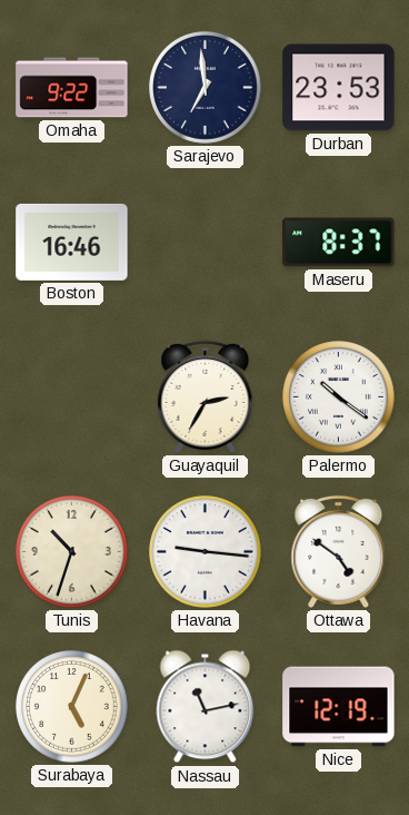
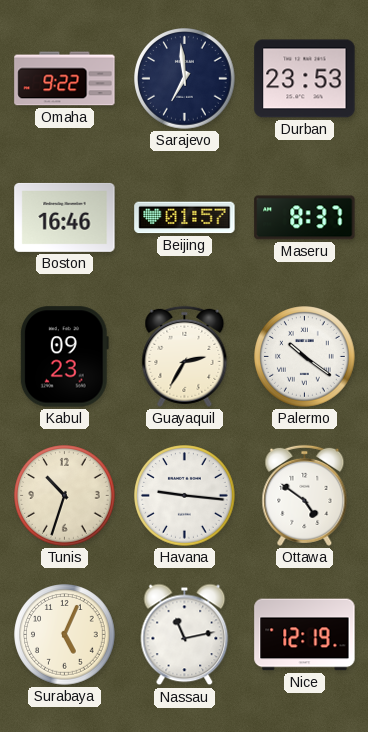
Beijing: none -> 01:57 (185, 218)
Kabul: none -> 09:23 (64, 357)
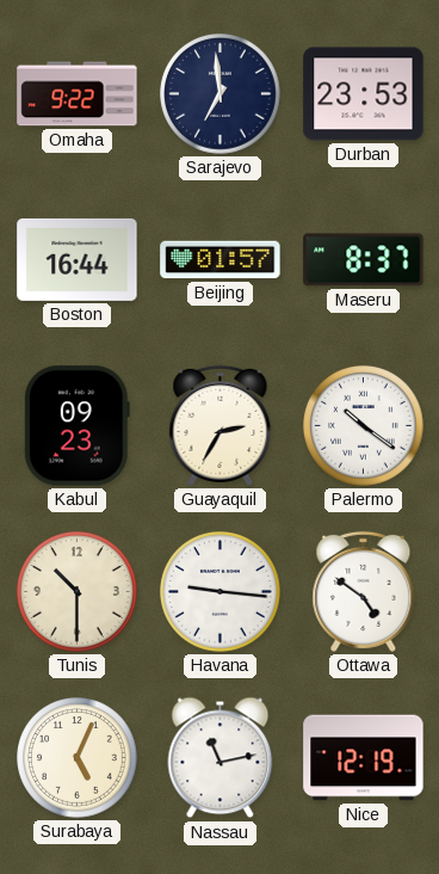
Boston: 16:46 -> 16:44 (78, 259)
Tunis: 10:33 -> 10:30 (78, 592)
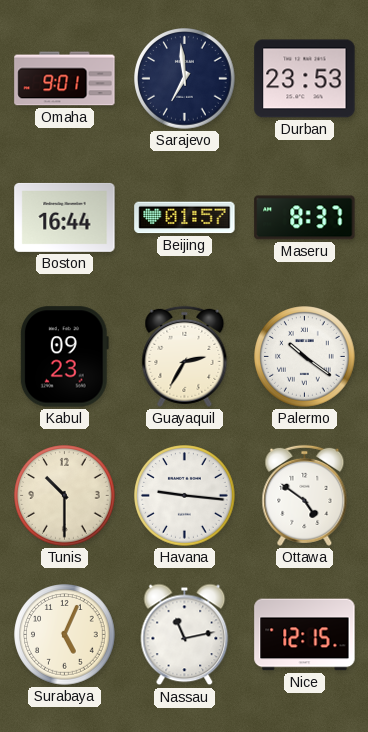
Omaha: 9:22 -> 9:01 (65, 79)
Nice: 12:19 -> 12:15 (305, 635)
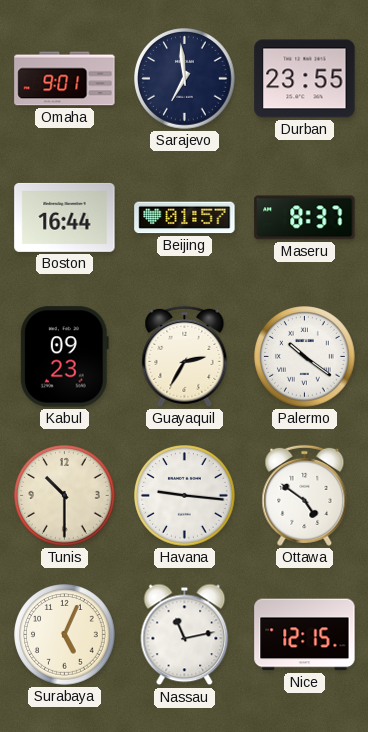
Durban: 23:53 -> 23:55 (305, 79)
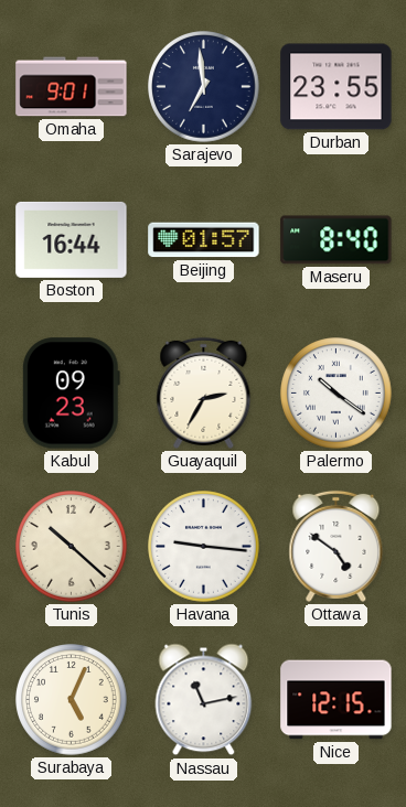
Maseru: 8:37 -> 8:40 (336, 240)
Tunis: 10:30 -> 10:22 (72, 547)
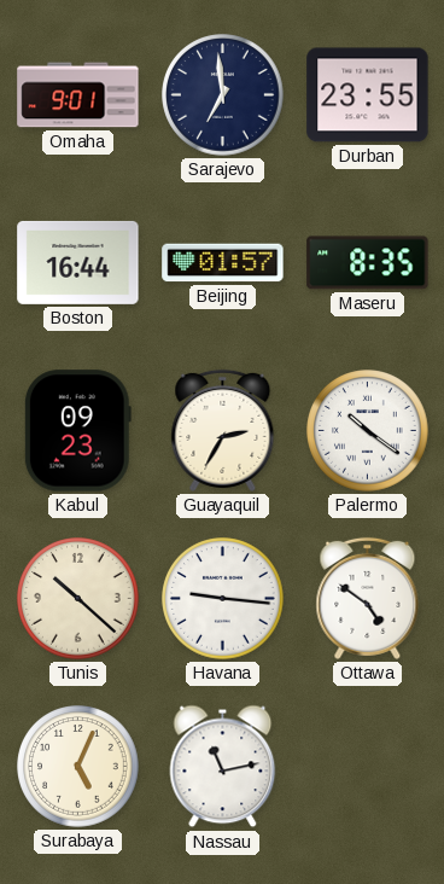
Maseru: 8:40 -> 8:35 (368, 263)
Nice: 12:15 -> none (336, 700)
